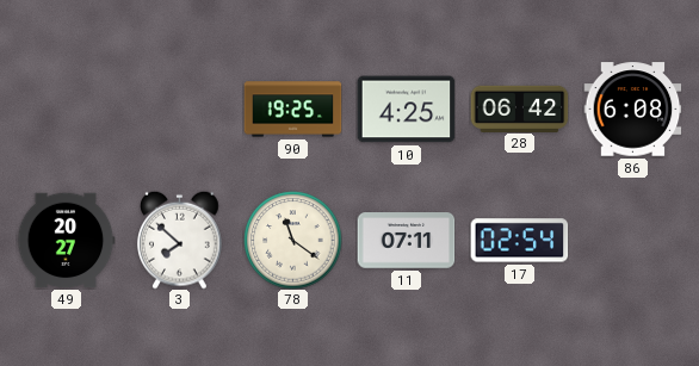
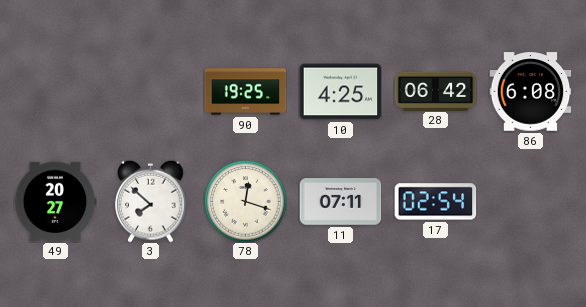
78: 11:21 -> 12:18 (245, 201)
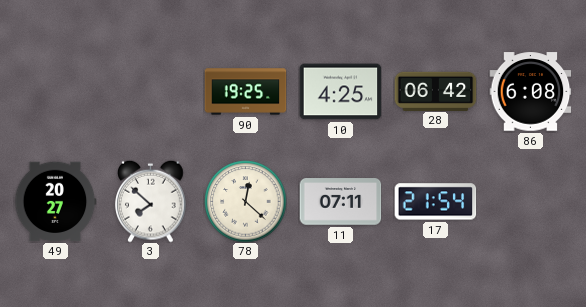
78: 12:18 -> 12:22 (245, 201)
17: 02:54 -> 21:54 (435, 202)
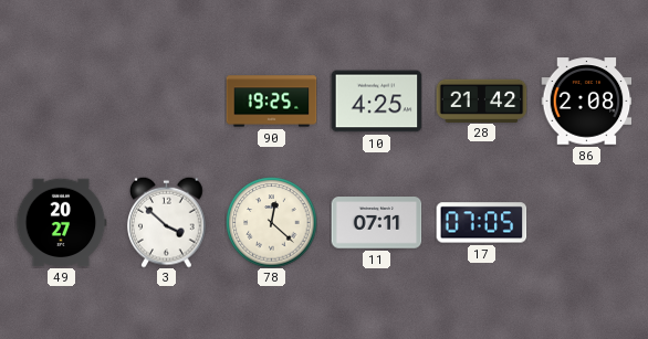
28: 06:42 -> 21:42 (481, 100)
86: 6:08 -> 2:08 (586, 102)
3: 7:52 -> 3:52 (167, 222)
17: 21:54 -> 07:05 (481, 223)
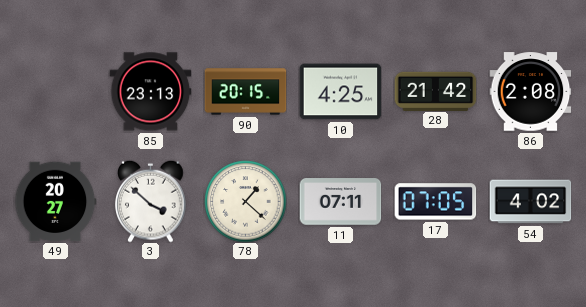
85: none -> 23:13 (150, 92)
90: 19:25 -> 20:15 (245, 92)
78: 12:22 -> 1:22 (245, 201)
54: none -> 4:02 (530, 202)
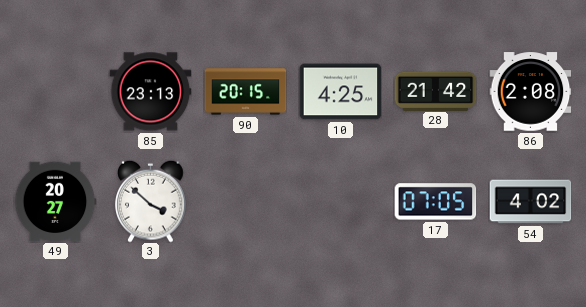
78: 1:22 -> none (245, 201)
11: 07:11 -> none (340, 202)
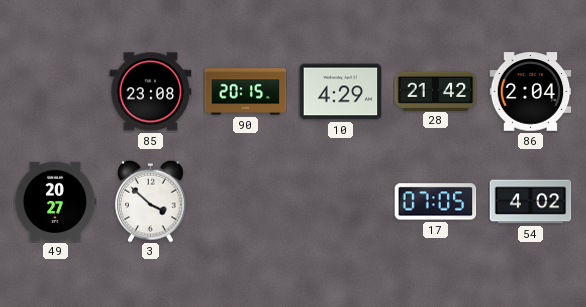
85: 23:13 -> 23:08 (150, 92)
10: 4:25 -> 4:29 (340, 92)
86: 2:08 -> 2:04 (530, 92)
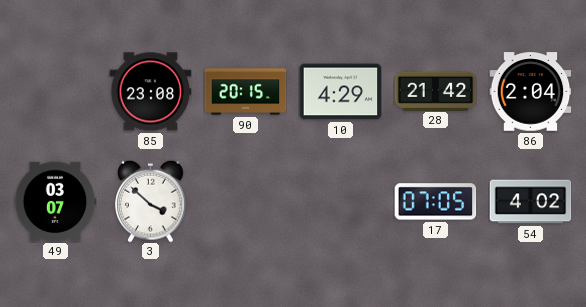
49: 20:27 -> 03:07 (55, 202)
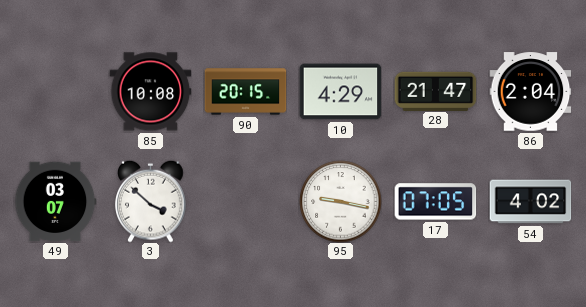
85: 23:08 -> 10:08 (150, 92)
28: 21:42 -> 21:47 (435, 91)
95: none -> 9:17 (340, 201)
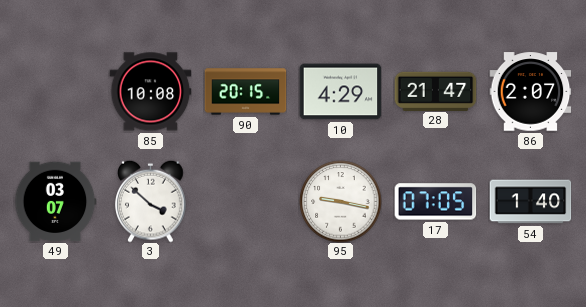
86: 2:04 -> 2:07 (530, 92)
54: 4:02 -> 1:40 (530, 202)
